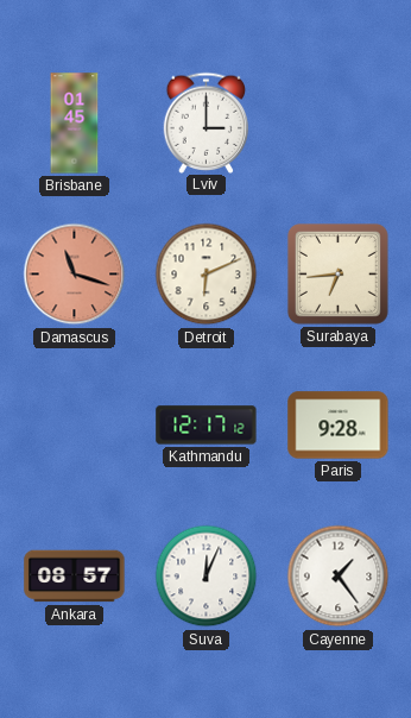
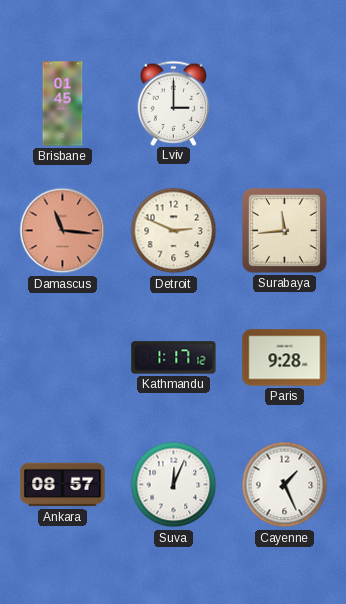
Damascus: 11:18 -> 11:16 (63, 231)
Detroit: 6:11 -> 2:49 (174, 231)
Surabaya: 6:44 -> 11:44 (284, 230)
Kathmandu: 12:17 -> 1:17 (174, 358)
Cayenne: 1:24 -> 1:26 (285, 485)
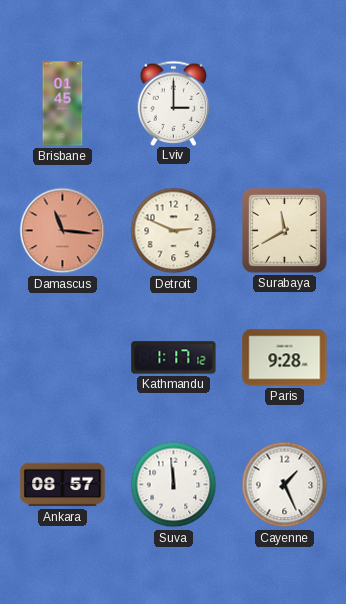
Surabaya: 11:44 -> 11:40 (284, 230)
Suva: 12:04 -> 11:59 (174, 485)
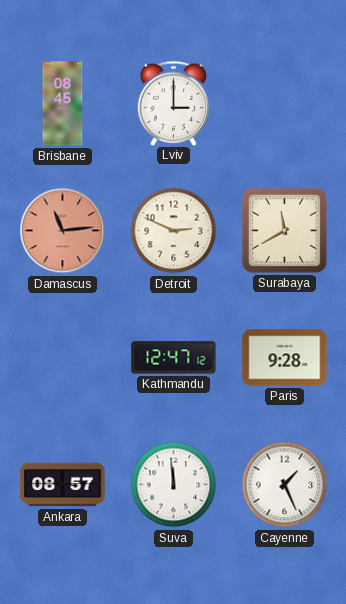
Brisbane: 01:45 -> 08:45 (63, 104)
Damascus: 11:16 -> 11:14 (63, 231)
Kathmandu: 1:17 -> 12:47 (174, 358)
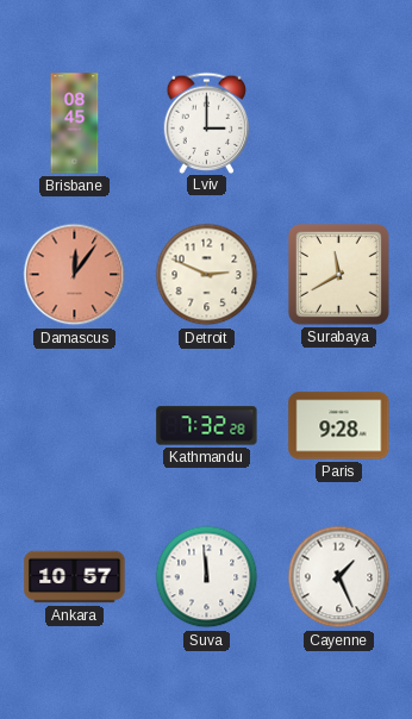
Damascus: 11:14 -> 12:06 (75, 275)
Kathmandu: 12:47 -> 7:32 (207, 426)
Ankara: 08:57 -> 10:57 (75, 577)
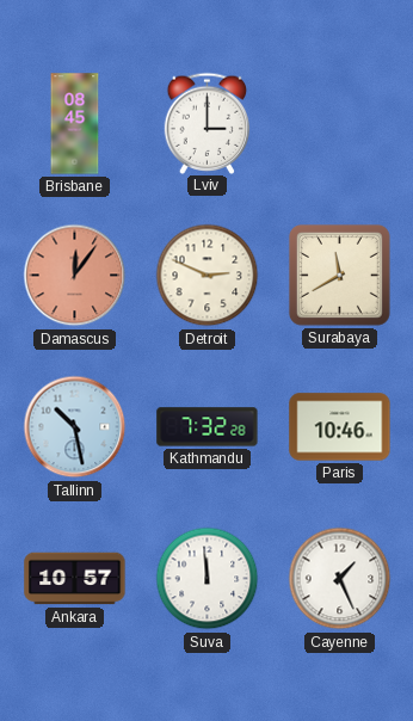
Tallinn: none -> 10:28 (75, 427)
Paris: 9:28 -> 10:46 (340, 427)
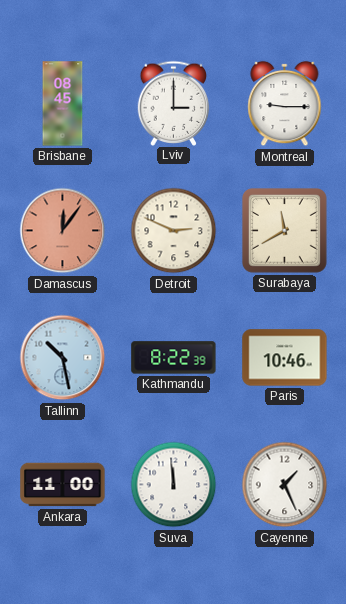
Montreal: none -> 9:15 (285, 104)
Kathmandu: 7:32 -> 8:22 (174, 358)
Ankara: 10:57 -> 11:00 (63, 485)
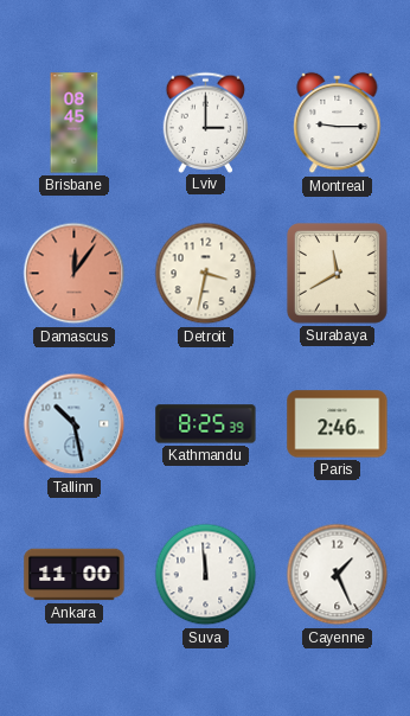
Detroit: 2:49 -> 3:32 (206, 274)
Kathmandu: 8:22 -> 8:25 (206, 424)
Paris: 10:46 -> 2:46 (338, 424)
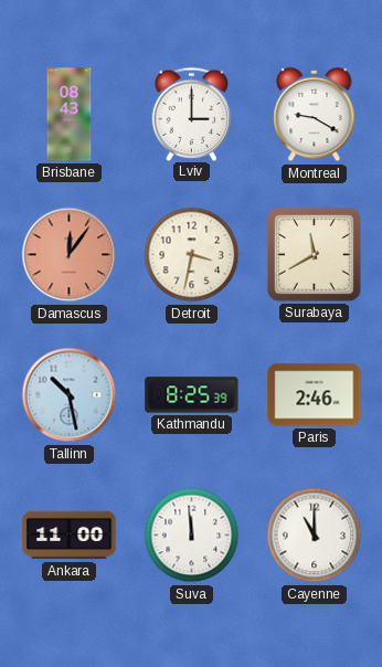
Brisbane: 08:45 -> 08:43 (70, 115)
Montreal: 9:15 -> 9:20 (315, 115)
Cayenne: 1:26 -> 11:00 (315, 536)
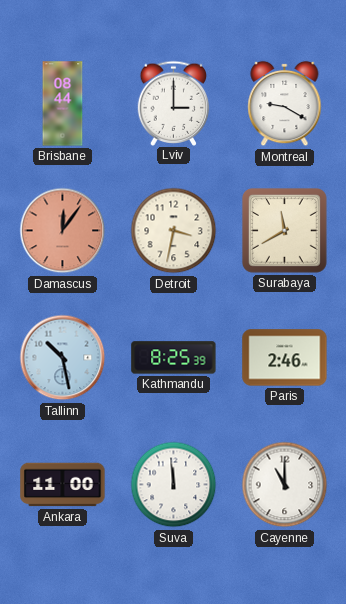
Brisbane: 08:43 -> 08:44 (63, 104)
